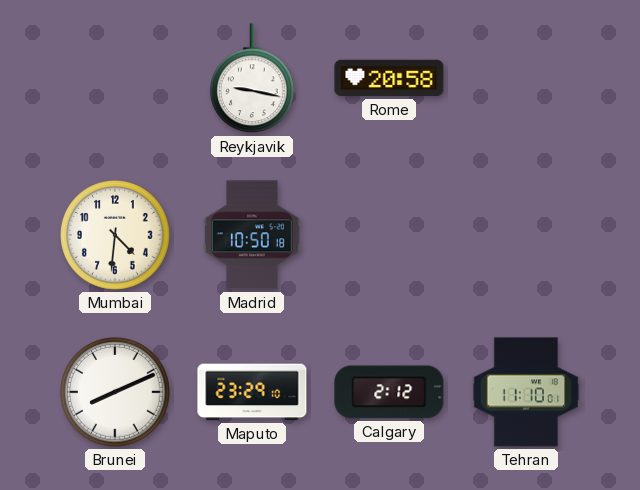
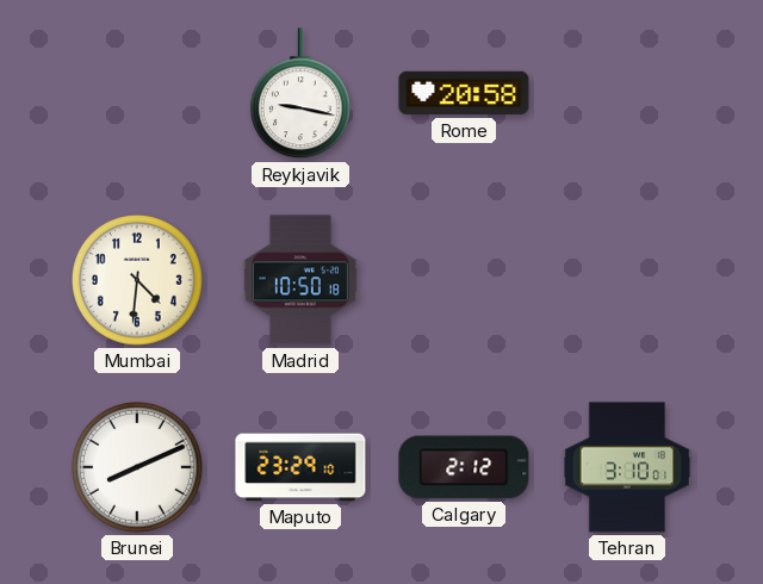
Tehran: 11:10 -> 3:10 (627, 467)
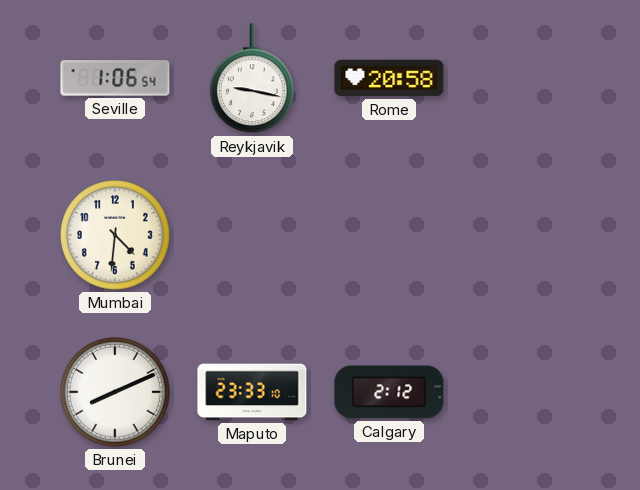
Seville: none -> 1:06 (115, 78)
Madrid: 10:50 -> none (302, 280)
Maputo: 23:29 -> 23:33 (252, 392)
Tehran: 3:10 -> none (627, 467)
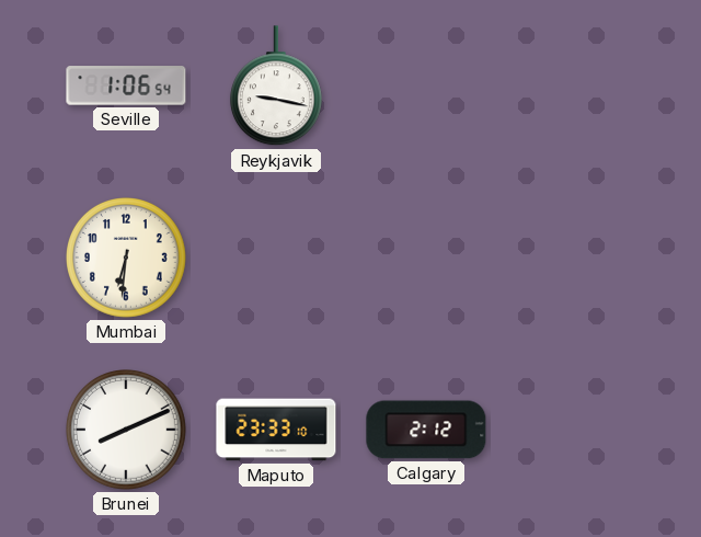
Rome: 20:58 -> none (389, 78)
Mumbai: 4:31 -> 6:31 (127, 259)
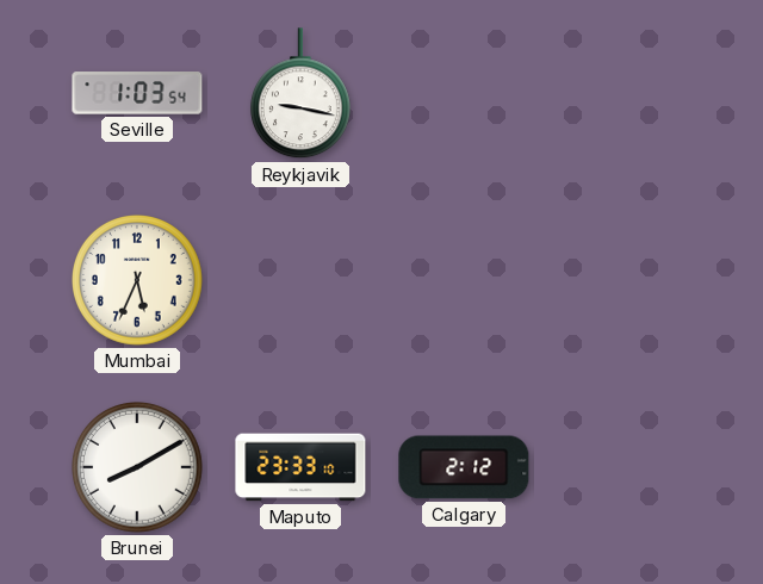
Seville: 1:06 -> 1:03 (137, 93)
Mumbai: 6:31 -> 5:34 (138, 281)
Brunei: 8:11 -> 8:10 (138, 468)
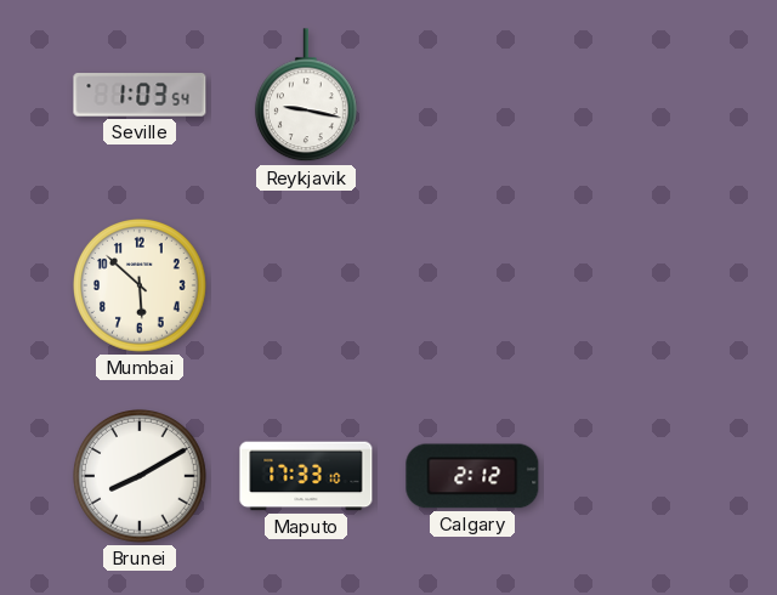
Mumbai: 5:34 -> 5:52 (141, 287)
Maputo: 23:33 -> 17:33 (306, 476)
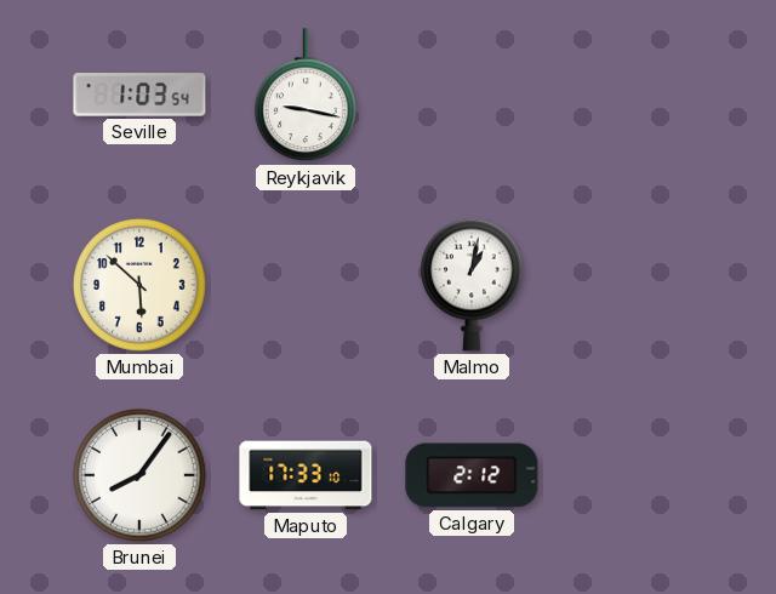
Malmo: none -> 1:02 (472, 285)
Brunei: 8:10 -> 8:06 (141, 476)
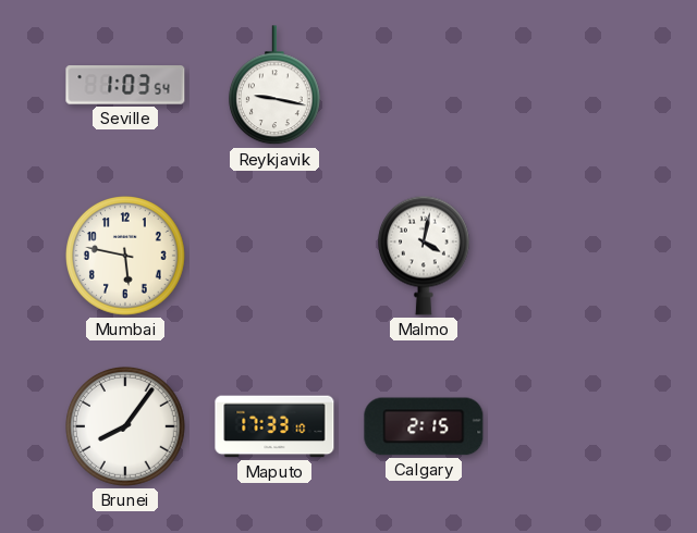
Mumbai: 5:52 -> 5:47 (126, 257)
Malmo: 1:02 -> 4:02 (424, 256)
Calgary: 2:12 -> 2:15 (424, 426)
